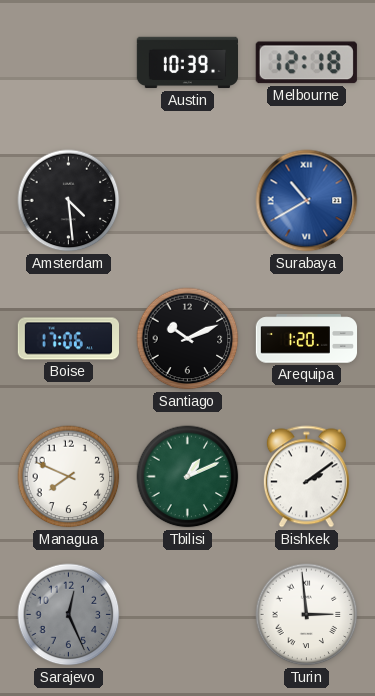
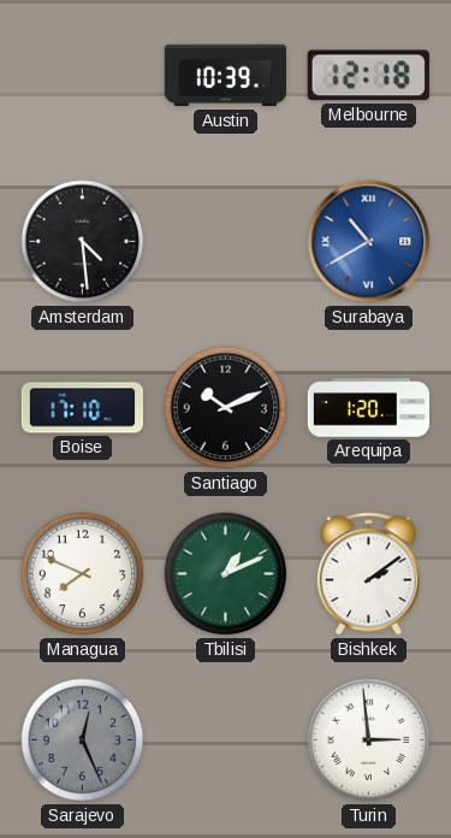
Boise: 17:06 -> 17:10 (83, 408)
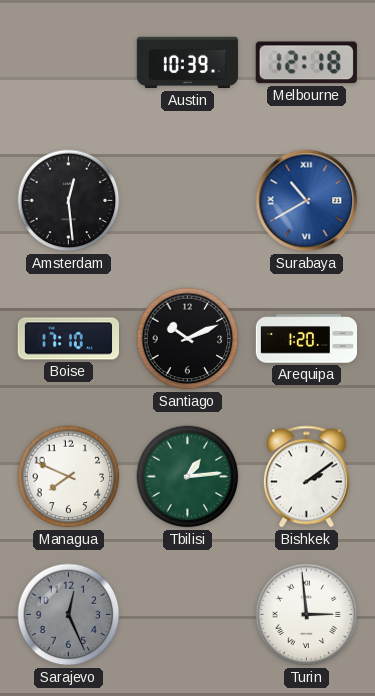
Amsterdam: 4:29 -> 12:29 (69, 201)
Tbilisi: 1:11 -> 1:14 (188, 477)
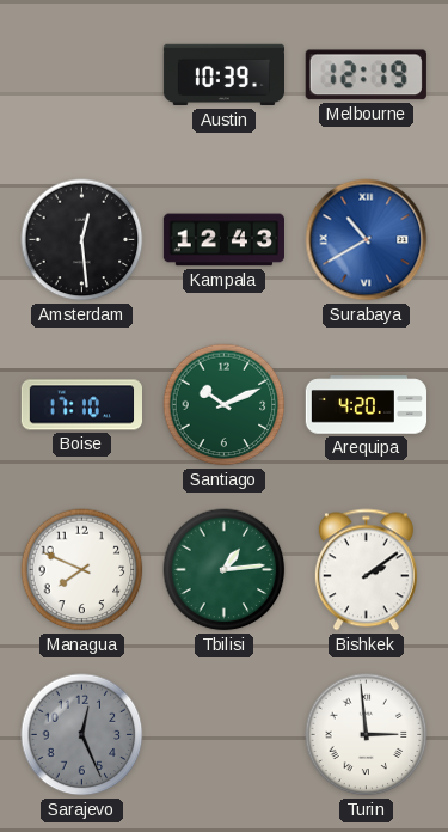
Melbourne: 12:18 -> 12:19 (366, 75)
Kampala: none -> 12:43 (223, 240)
Santiago dial: black -> green (225, 405)
Arequipa: 1:20 -> 4:20 (367, 405)
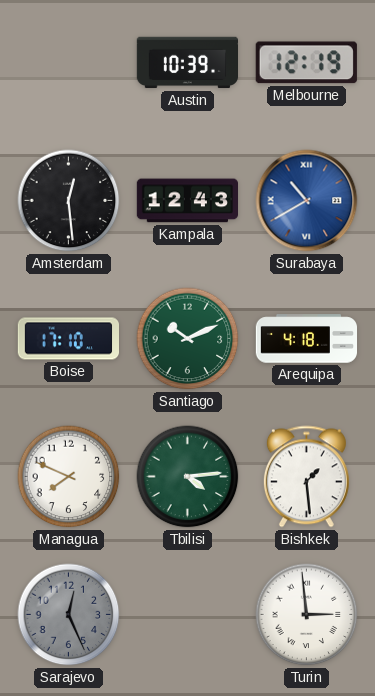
Arequipa: 4:20 -> 4:18 (307, 339)
Tbilisi: 1:14 -> 4:14 (188, 477)
Bishkek: 2:09 -> 1:29 (306, 477)
